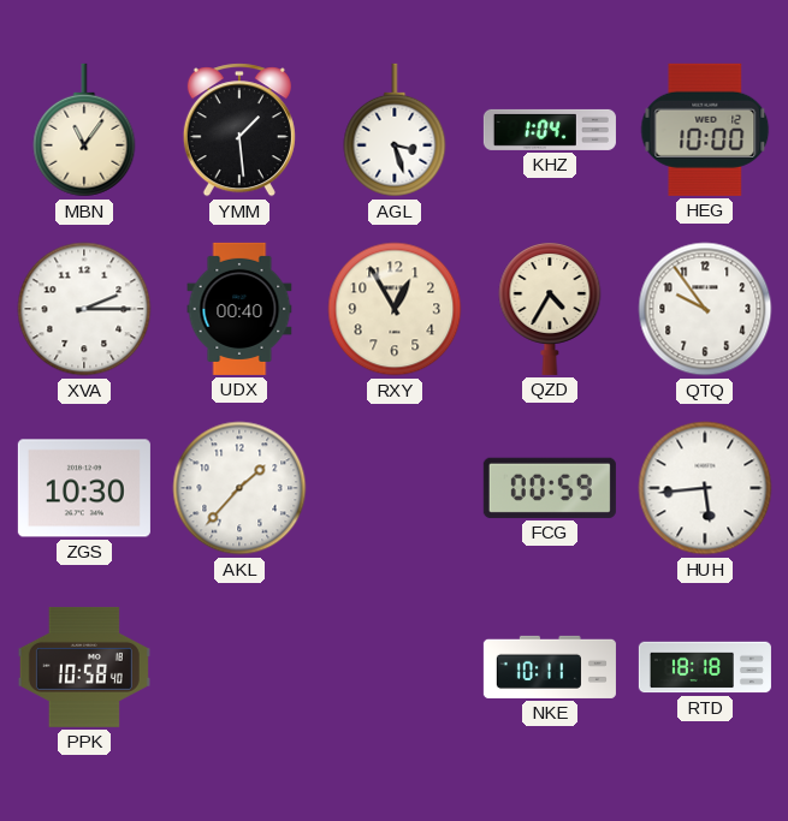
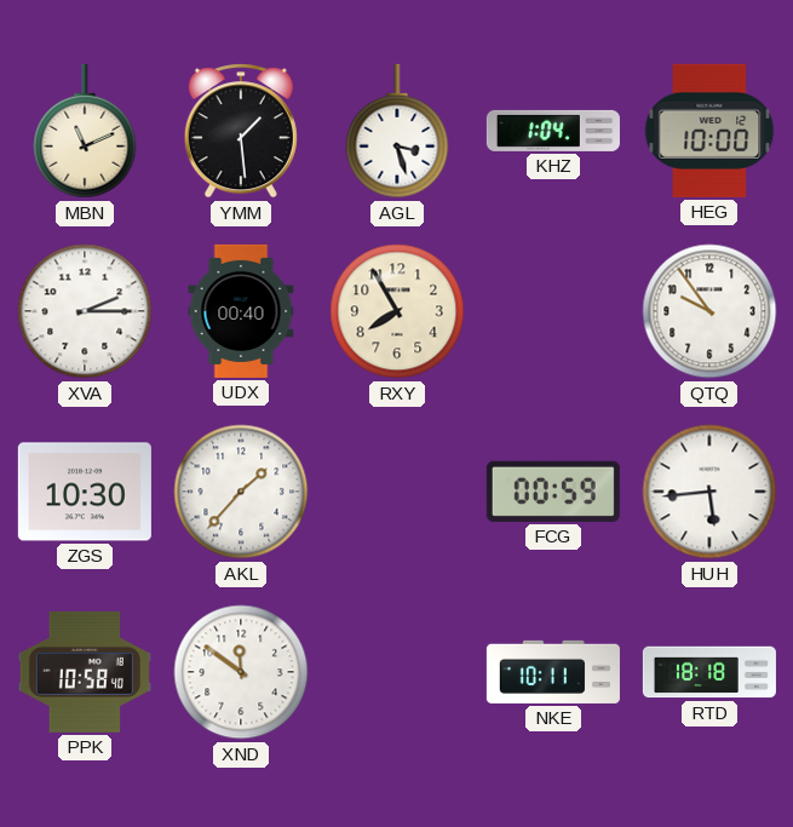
MBN: 11:06 -> 11:11 (85, 131)
RXY: 12:55 -> 7:55 (397, 311)
QZD: 4:35 -> none (550, 309)
XND: none -> 11:51 (241, 672)
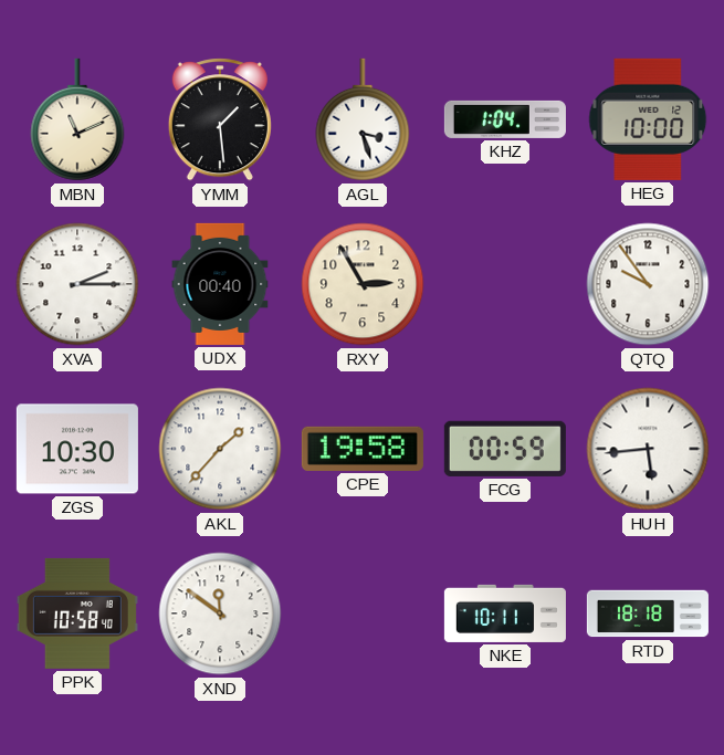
RXY: 7:55 -> 2:55 (363, 284)
CPE: none -> 19:58 (363, 449)
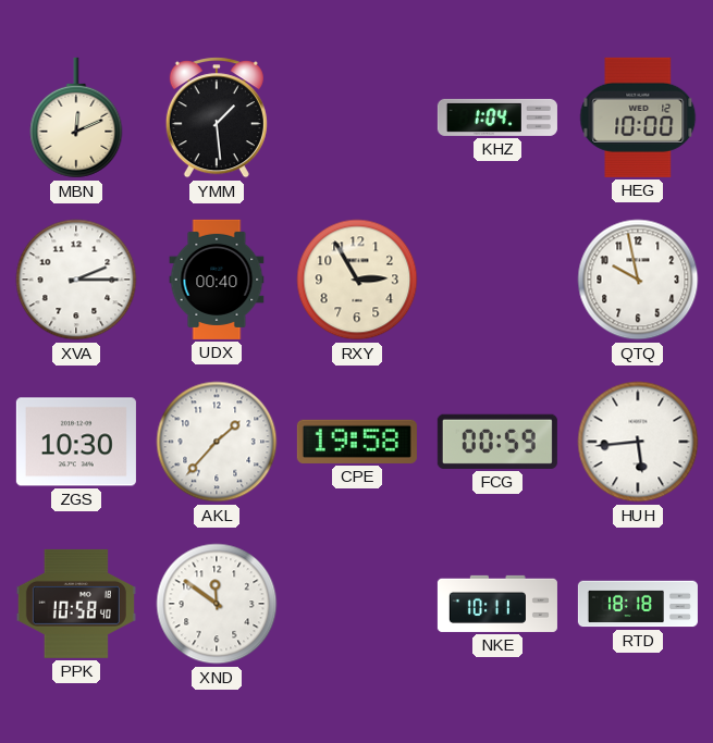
MBN: 11:11 -> 12:11 (76, 117)
AGL: 3:27 -> none (363, 119)
QTQ: 9:54 -> 9:58 (638, 280)
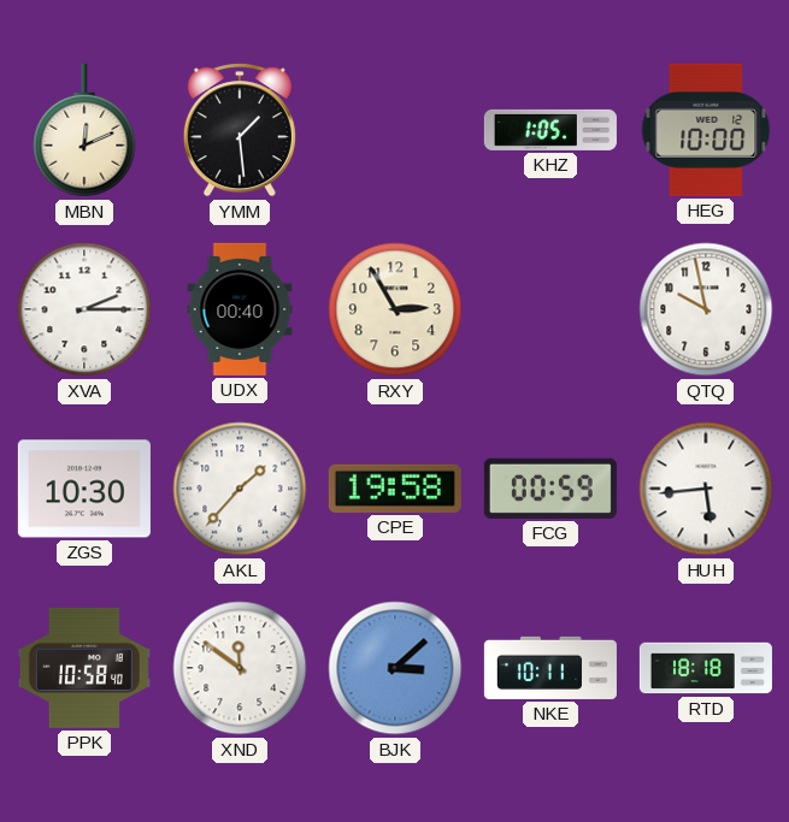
KHZ: 1:04 -> 1:05 (550, 130)
BJK: none -> 3:08 (395, 668)
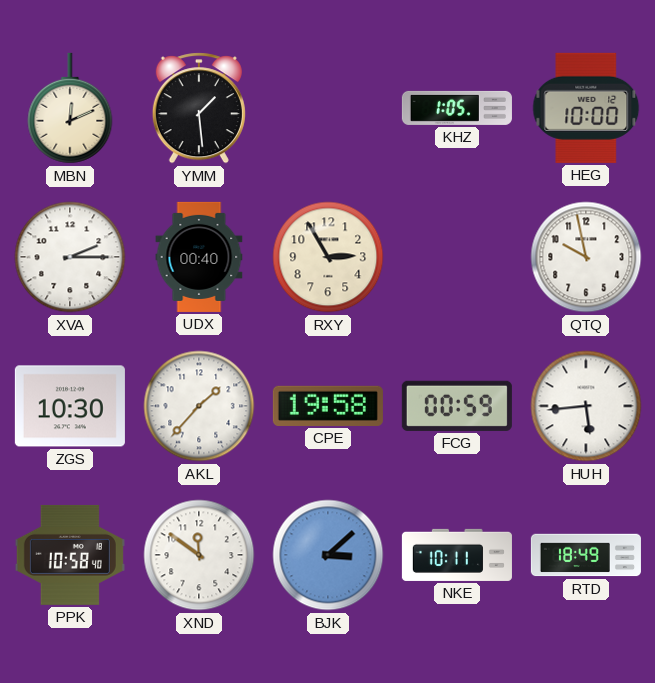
RTD: 18:18 -> 18:49 (586, 555)
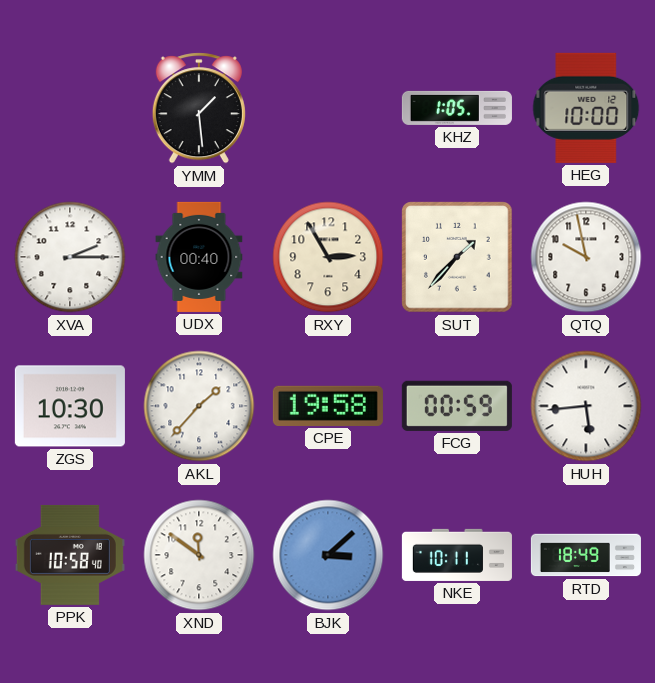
MBN: 12:11 -> none (70, 108)
SUT: none -> 1:37 (457, 257)
